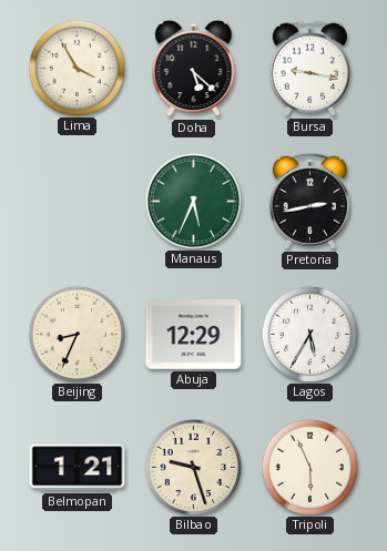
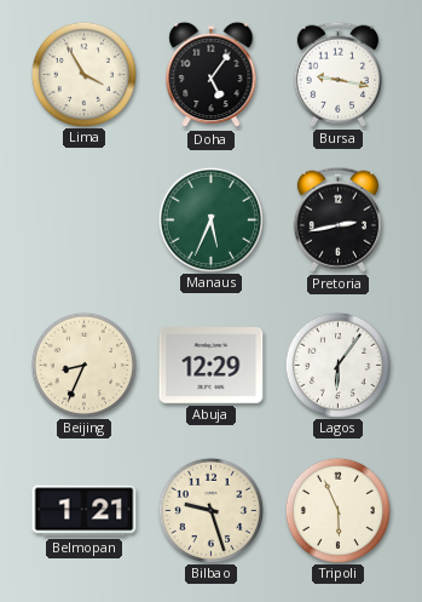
Doha: 5:22 -> 5:06 (212, 75)
Lagos: 5:35 -> 6:06 (337, 365)
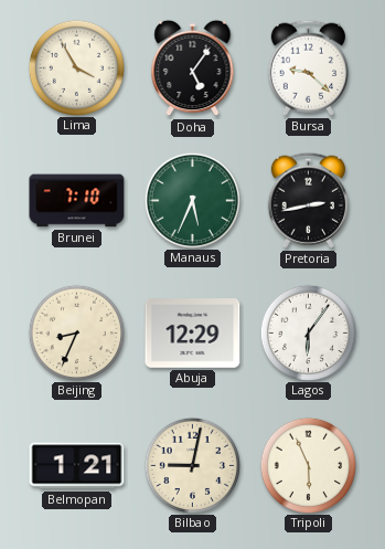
Bursa: 9:17 -> 9:22 (308, 67)
Brunei: none -> 7:10 (77, 201)
Bilbao: 9:27 -> 9:02 (192, 465)
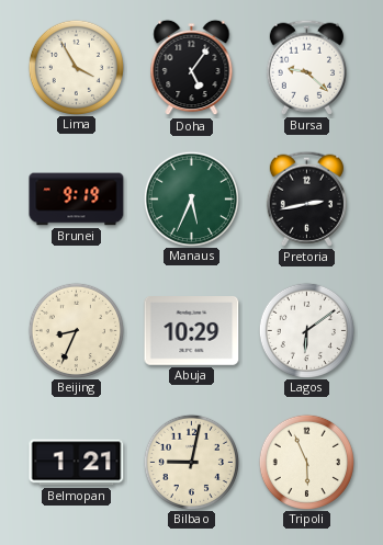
Brunei: 7:10 -> 9:19 (77, 200)
Abuja: 12:29 -> 10:29 (192, 331)
Lagos: 6:06 -> 6:09 (306, 330)
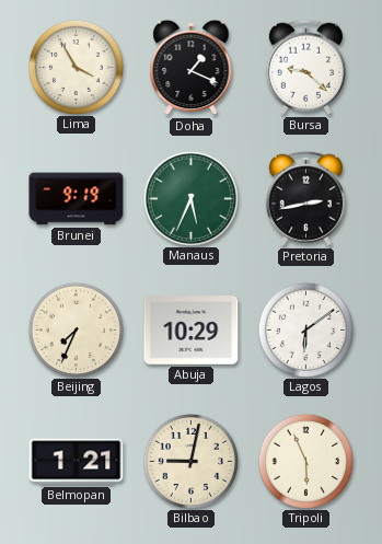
Doha: 5:06 -> 1:19 (192, 68)
Beijing: 8:34 -> 7:34 (76, 329)
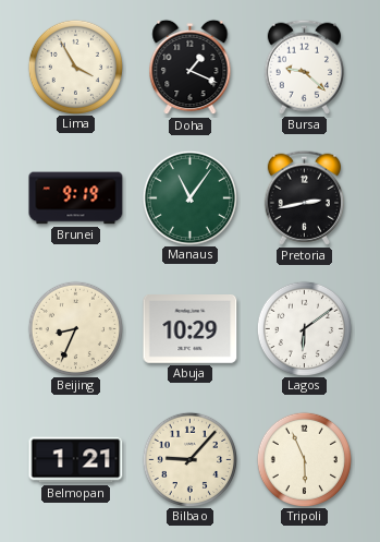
Manaus: 5:34 -> 11:06 (189, 197)
Beijing: 7:34 -> 8:34 (75, 328)
Bilbao: 9:02 -> 9:07 (189, 459)
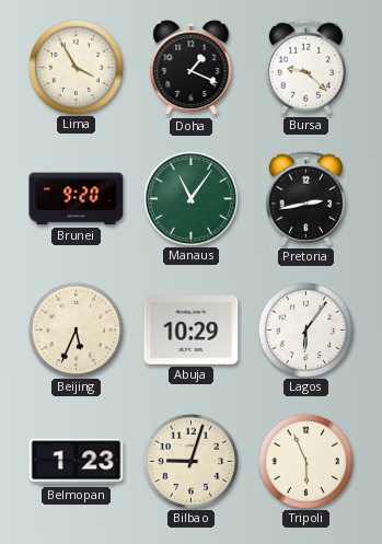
Brunei: 9:19 -> 9:20 (77, 199)
Beijing: 8:34 -> 5:34 (76, 329)
Lagos: 6:09 -> 6:06 (305, 329)
Belmopan: 1:21 -> 1:23 (77, 462)
Bilbao: 9:07 -> 9:03 (190, 461)
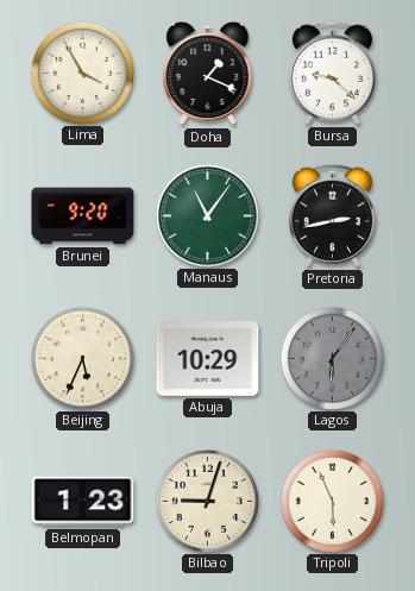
Lagos dial: white -> grey (332, 358)
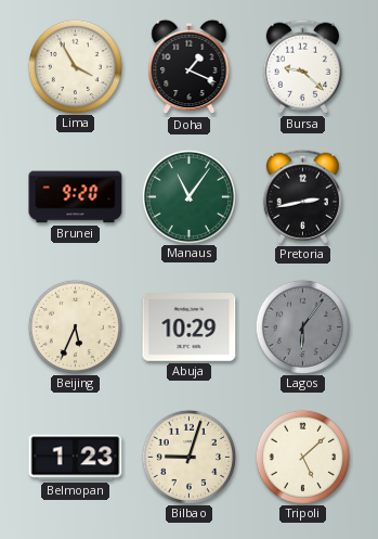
Tripoli: 5:56 -> 5:08 (302, 457)
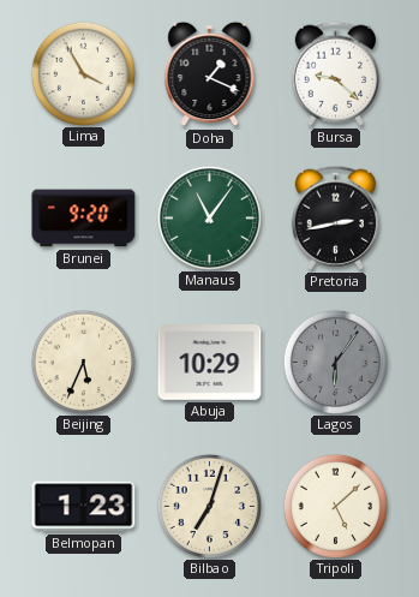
Bilbao: 9:03 -> 7:03 (209, 506)
